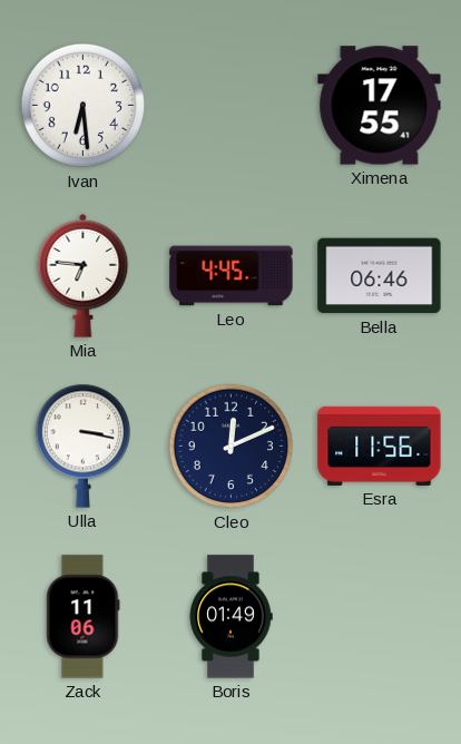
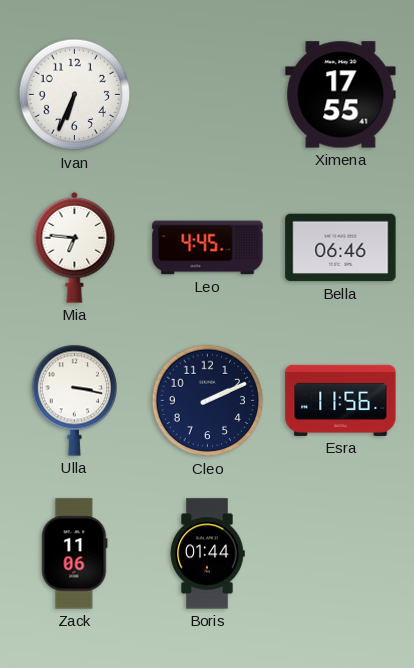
Ivan: 6:29 -> 6:34 (75, 95)
Cleo: 12:11 -> 2:11 (208, 401)
Boris: 01:49 -> 01:44 (207, 554)
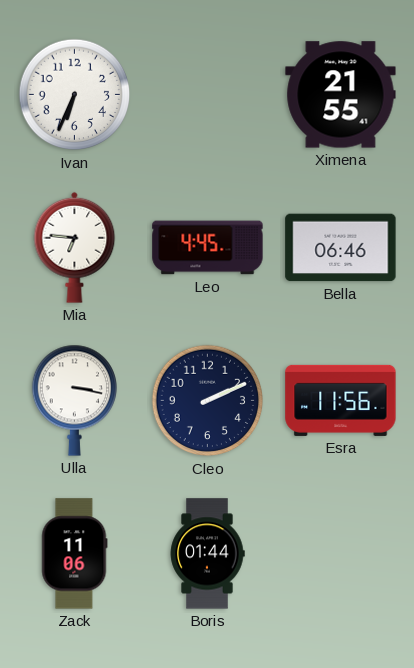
Ximena: 17:55 -> 21:55 (341, 95)
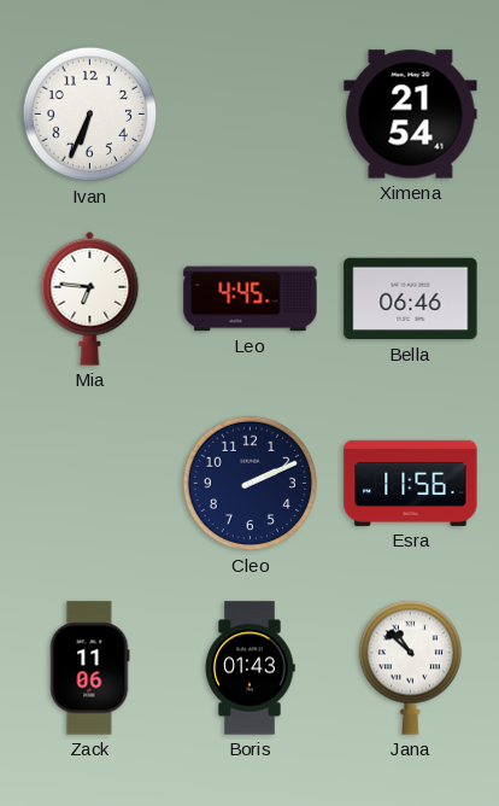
Ximena: 21:55 -> 21:54 (411, 115)
Ulla: 3:17 -> none (74, 400)
Boris: 01:44 -> 01:43 (249, 668)
Jana: none -> 10:52 (410, 667)
